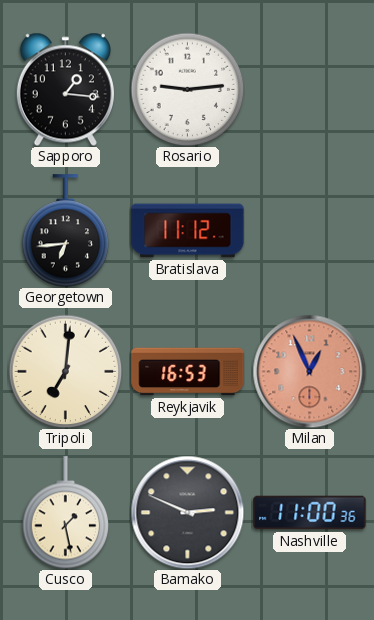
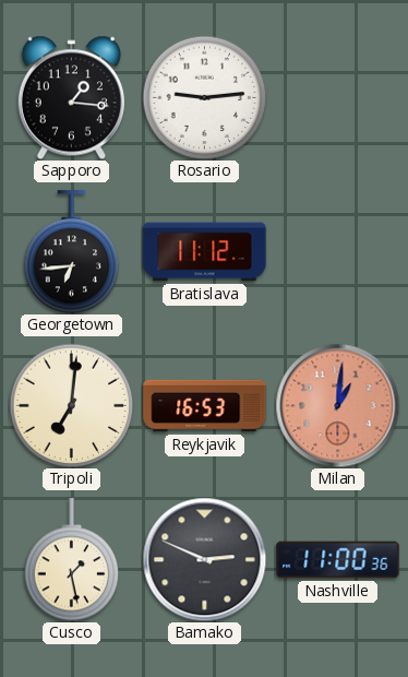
Milan: 12:56 -> 1:01 (337, 405)
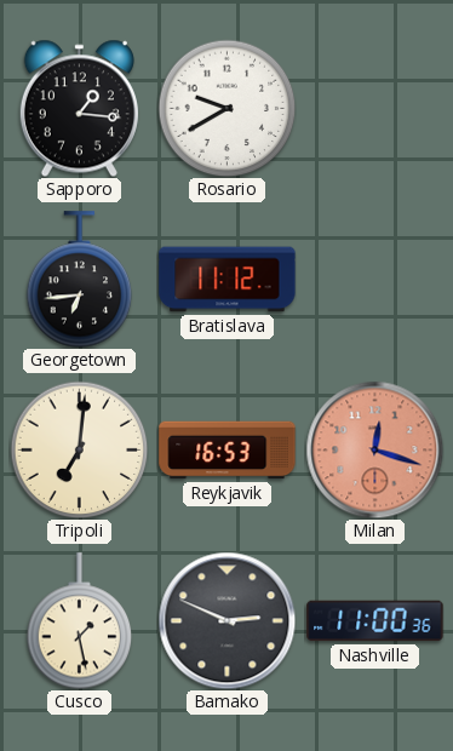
Rosario: 9:14 -> 9:40 (226, 108)
Milan: 1:01 -> 12:18 (374, 449)
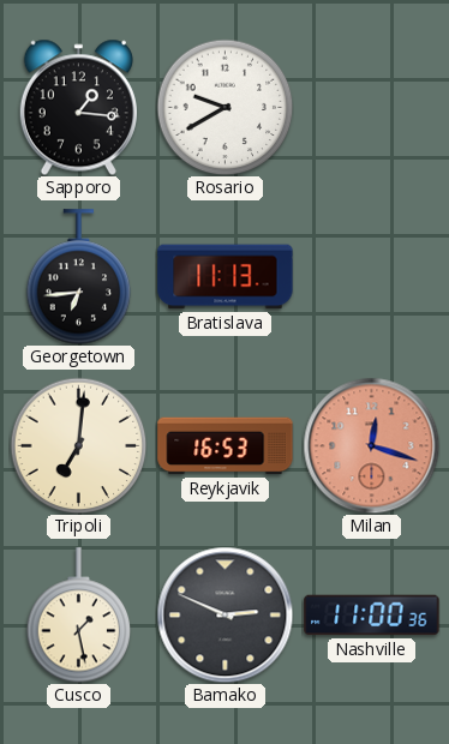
Bratislava: 11:12 -> 11:13 (226, 277)
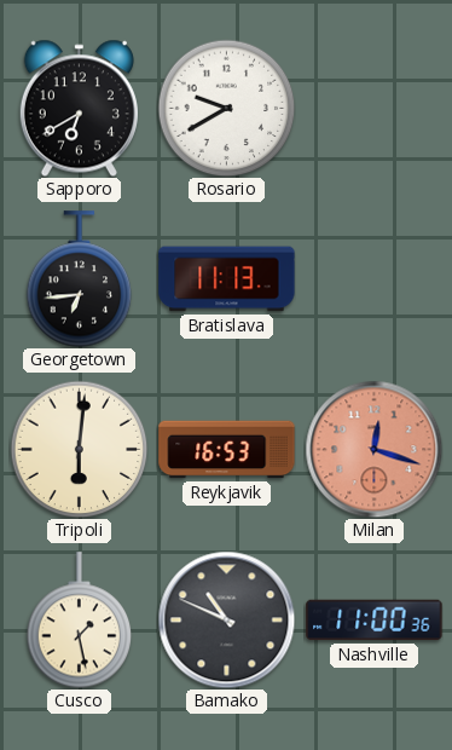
Sapporo: 1:16 -> 6:40 (79, 108)
Tripoli: 7:01 -> 6:01 (79, 449)
Bamako: 2:49 -> 10:49 (226, 619)
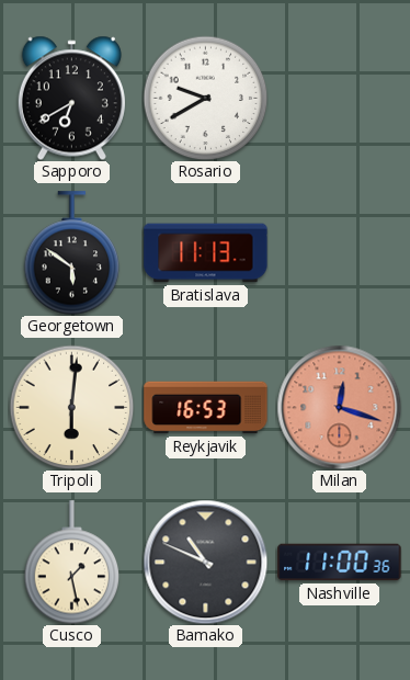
Georgetown: 6:44 -> 5:51 (72, 253)
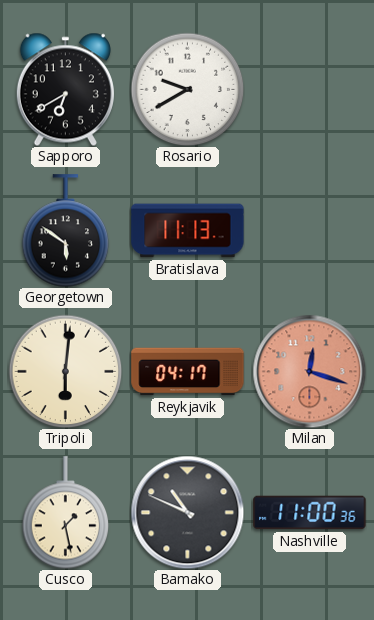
Reykjavik: 16:53 -> 04:17 (188, 372)
